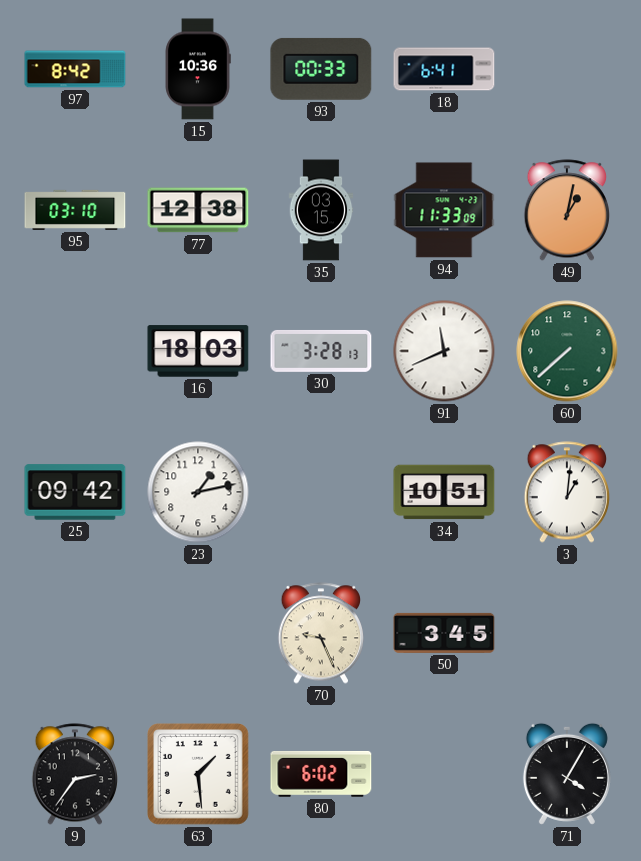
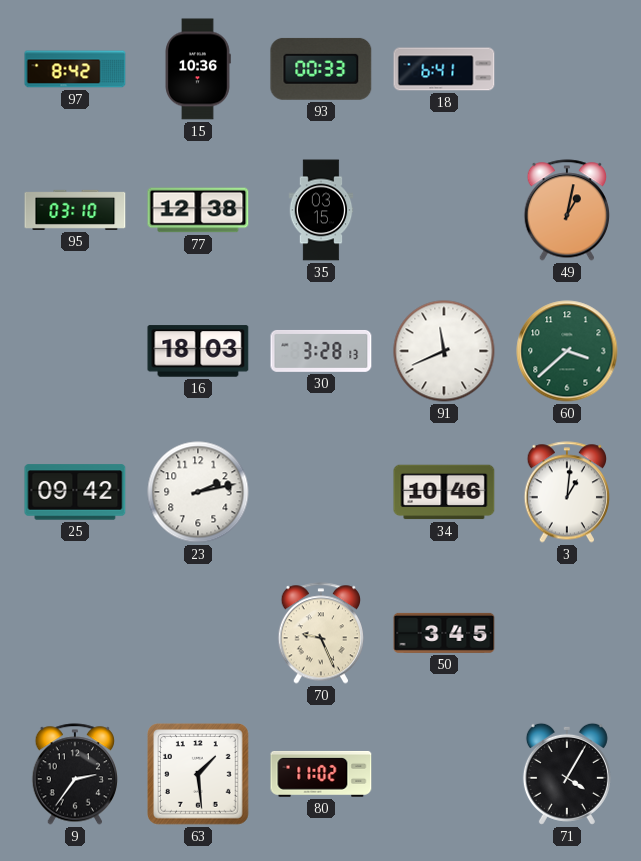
94: 11:33 -> none (444, 210)
60: 7:38 -> 3:38 (567, 351)
23: 1:13 -> 2:13 (198, 492)
34: 10:51 -> 10:46 (444, 492)
80: 6:02 -> 11:02 (321, 774)
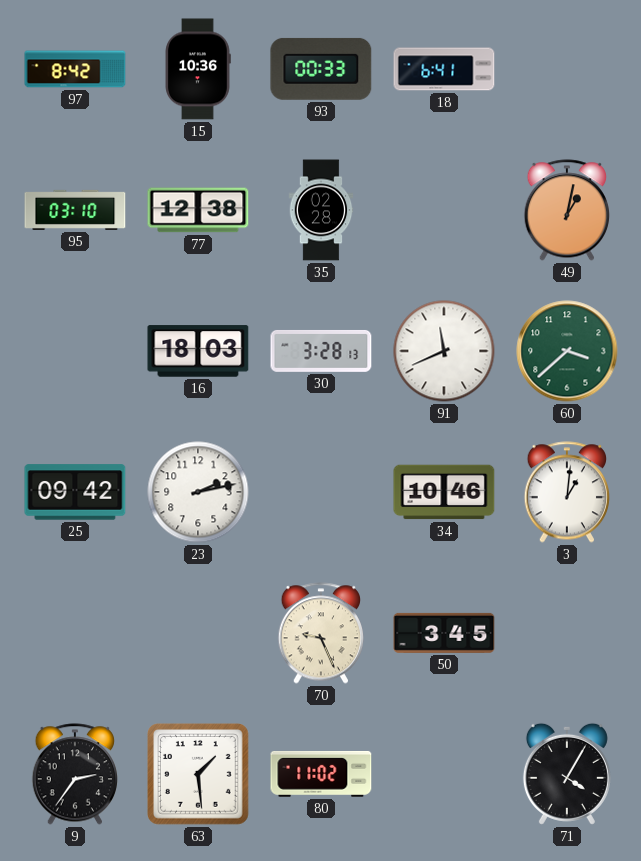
35: 03:15 -> 02:28 (321, 210)
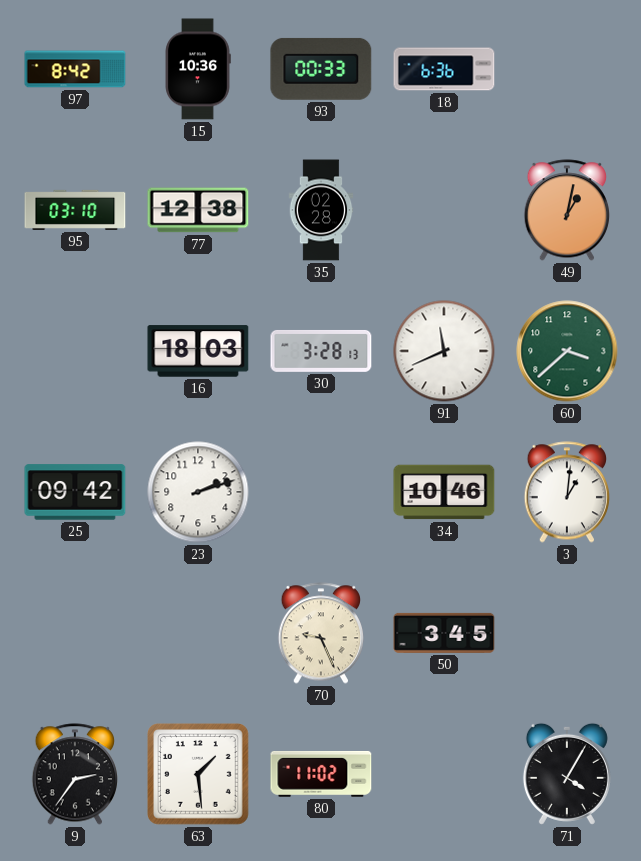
18: 6:41 -> 6:36 (444, 69)
23: 2:13 -> 2:12 (198, 492)
